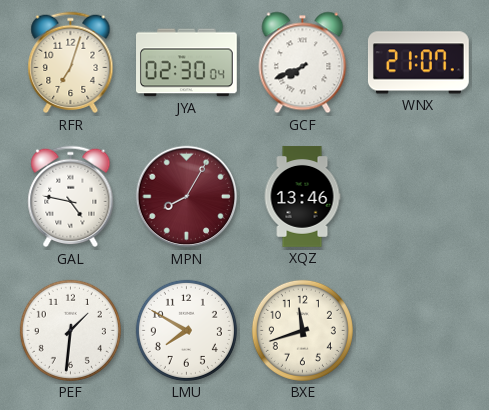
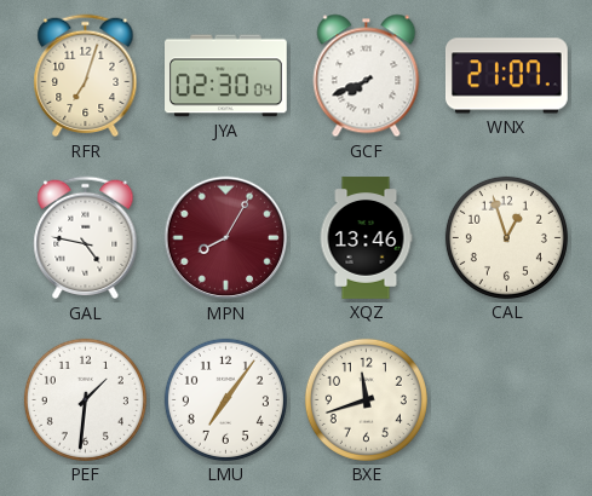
CAL: none -> 12:57 (506, 237)
LMU: 7:50 -> 7:06 (225, 399)
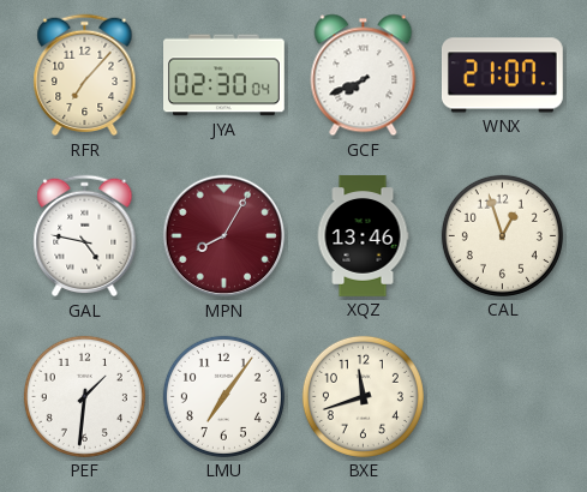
RFR: 7:03 -> 7:07 (85, 76)
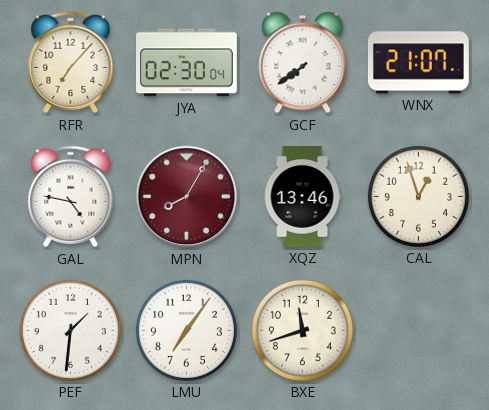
GCF: 7:41 -> 7:39 (303, 63)
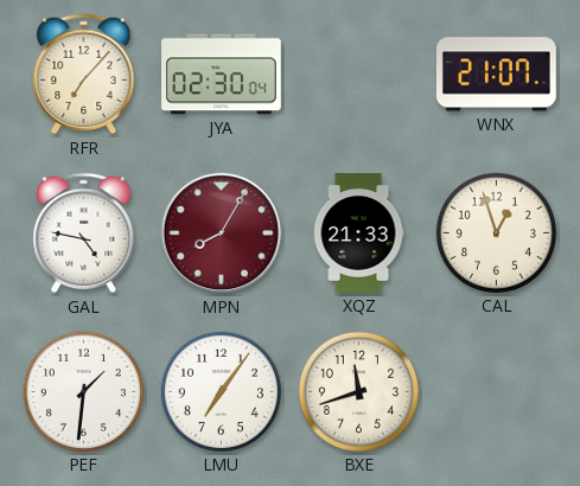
GCF: 7:39 -> none (303, 63)
XQZ: 13:46 -> 21:33 (358, 234)
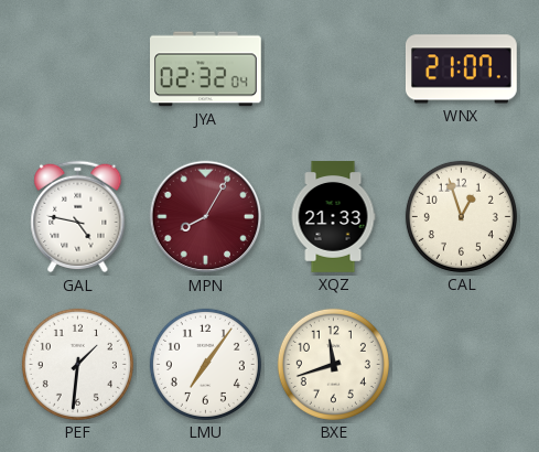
RFR: 7:07 -> none (84, 75)
JYA: 02:30 -> 02:32 (206, 69)
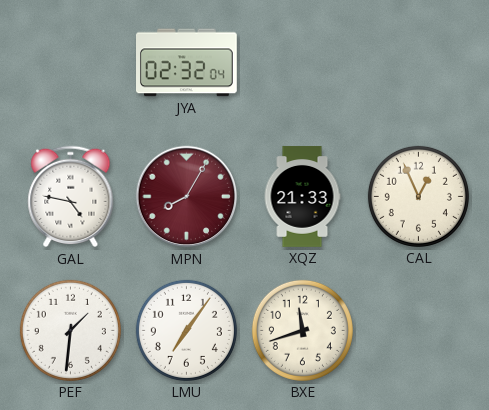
WNX: 21:07 -> none (461, 69)
CAL: 12:57 -> 12:56 (418, 196)
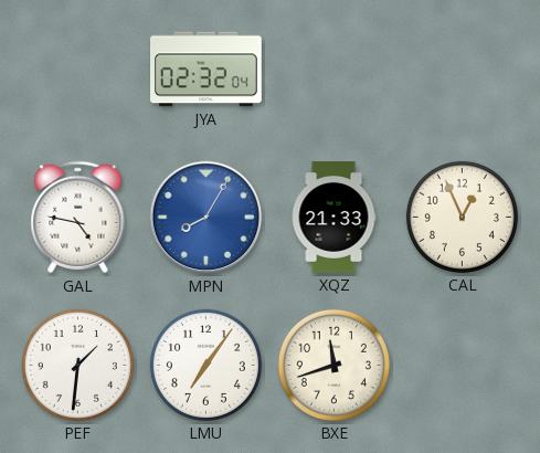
MPN dial: burgundy -> blue (207, 218)
